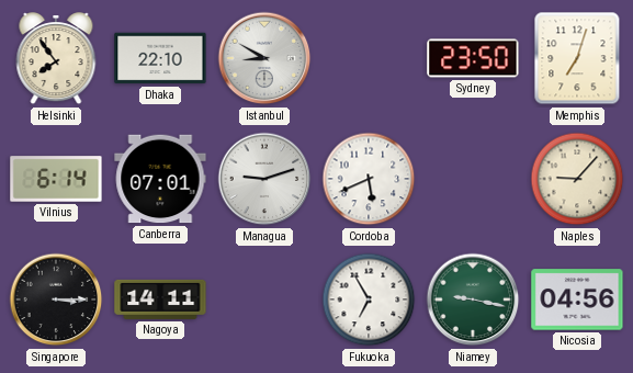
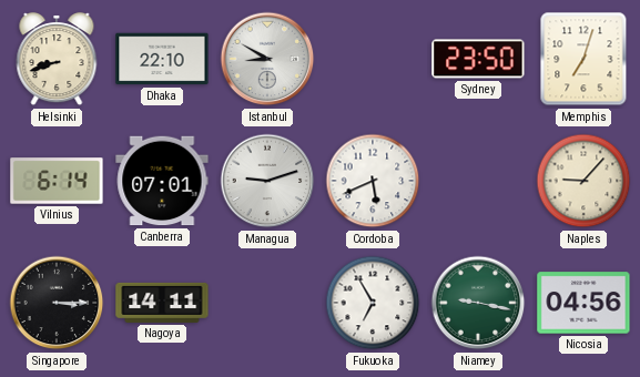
Helsinki: 7:54 -> 8:42 (57, 60)
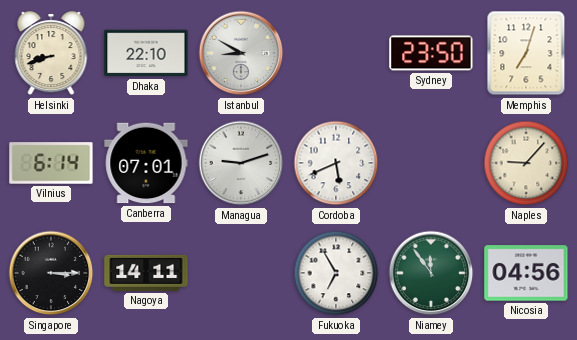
Niamey: 9:17 -> 11:54 (431, 273)
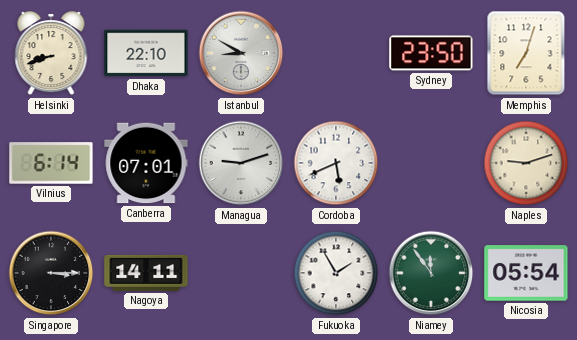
Naples: 9:07 -> 9:12 (526, 163)
Fukuoka: 6:55 -> 1:55 (336, 273)
Nicosia: 04:56 -> 05:54 (526, 273)
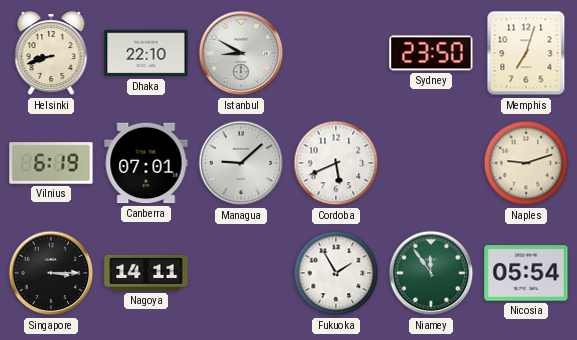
Vilnius: 6:14 -> 6:19 (51, 163)
Managua: 9:12 -> 9:08 (241, 163)
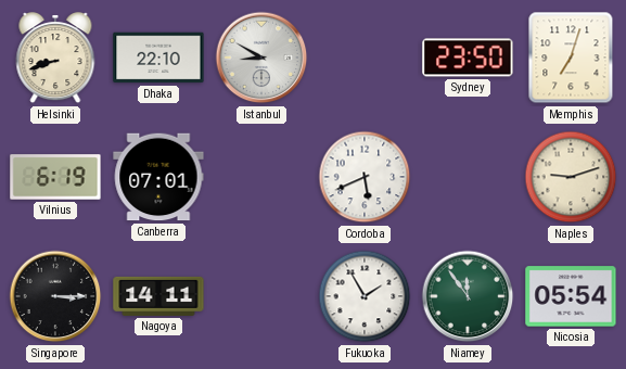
Managua: 9:08 -> none (241, 163)
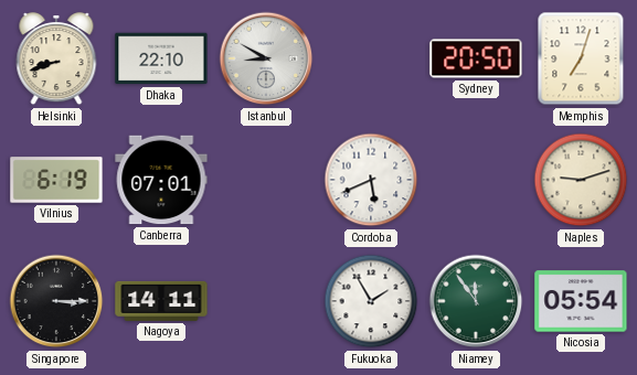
Sydney: 23:50 -> 20:50 (476, 58)
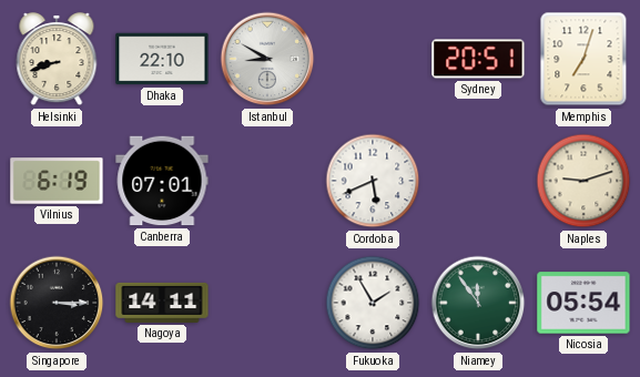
Sydney: 20:50 -> 20:51 (478, 59)
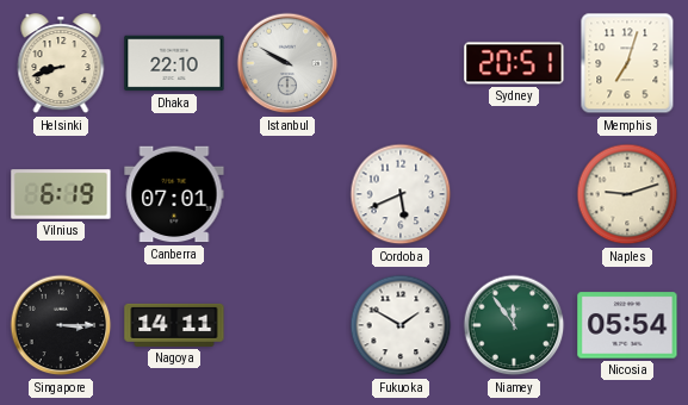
Istanbul: 8:50 -> 9:50 (287, 63)
Fukuoka: 1:55 -> 1:50 (401, 325)
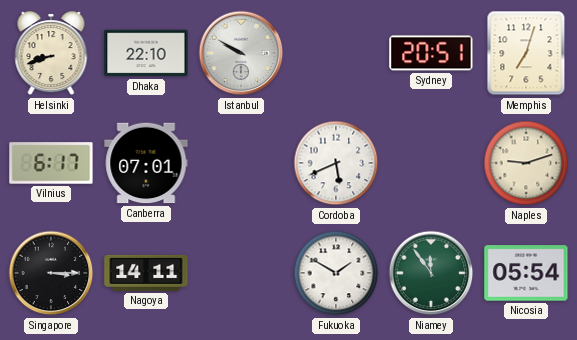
Vilnius: 6:19 -> 6:17 (51, 163)
